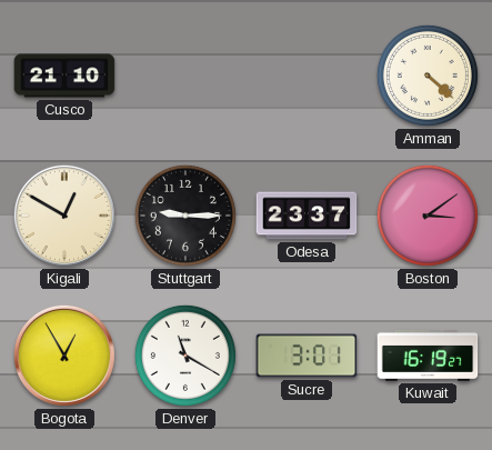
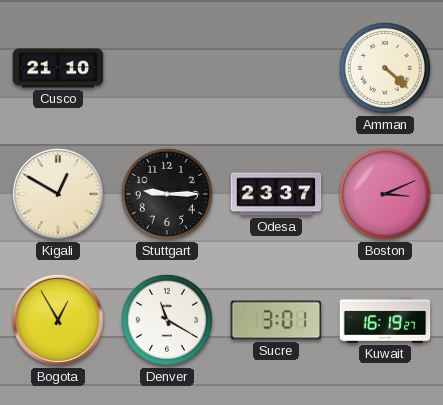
Boston: 3:09 -> 3:11 (385, 194)
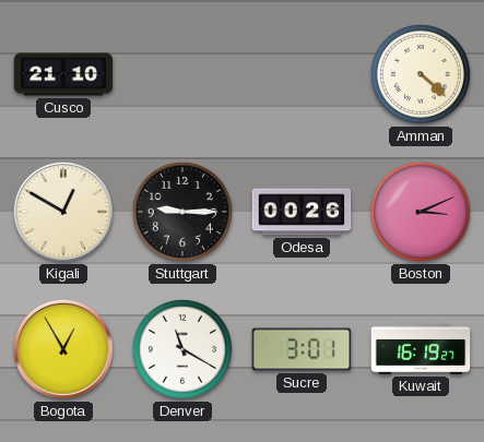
Odesa: 23:37 -> 00:26 (302, 212)
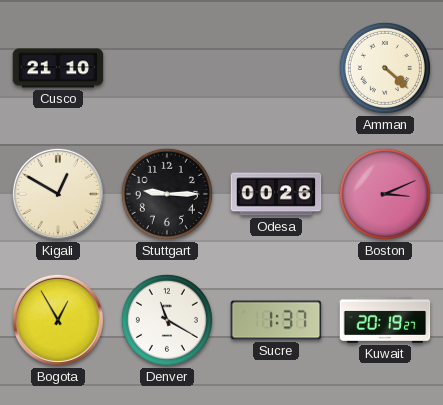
Sucre: 3:01 -> 1:37 (276, 320)
Kuwait: 16:19 -> 20:19 (385, 320)
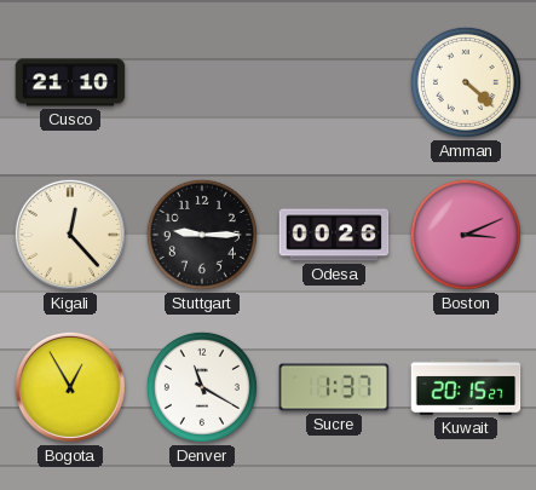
Kigali: 12:50 -> 12:23 (70, 235)
Kuwait: 20:19 -> 20:15 (466, 387)
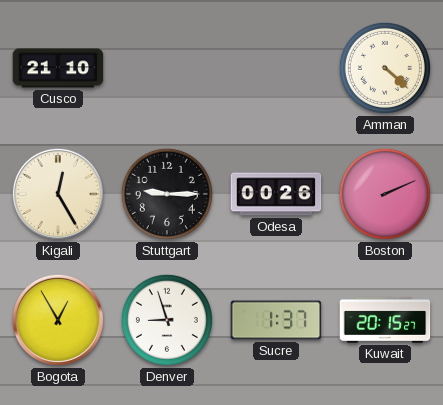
Kigali: 12:23 -> 12:25 (58, 194)
Boston: 3:11 -> 2:11 (385, 194)
Denver: 11:20 -> 8:57 (167, 320)
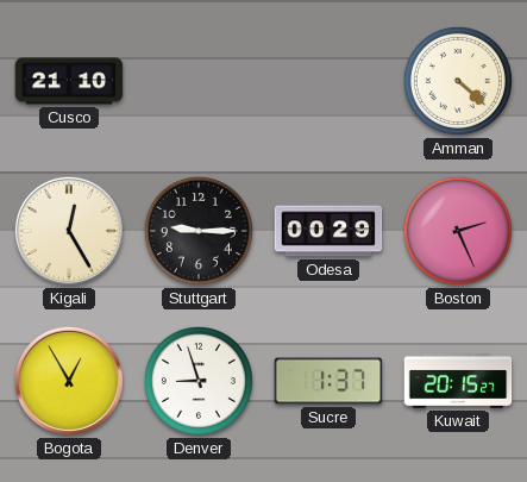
Odesa: 00:26 -> 00:29 (328, 231)
Boston: 2:11 -> 2:26 (458, 231)
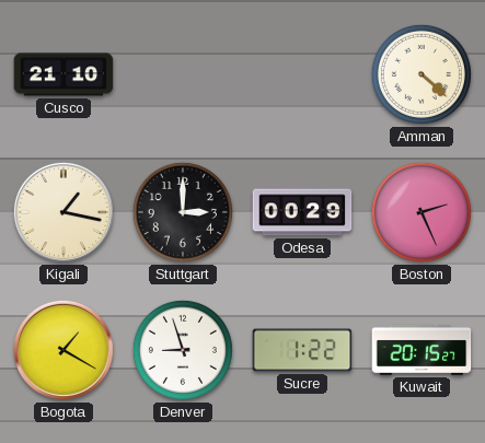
Kigali: 12:25 -> 1:17 (63, 212)
Stuttgart: 9:15 -> 3:00 (183, 212)
Bogota: 12:55 -> 1:20 (63, 350)
Sucre: 1:37 -> 1:22 (302, 350)
